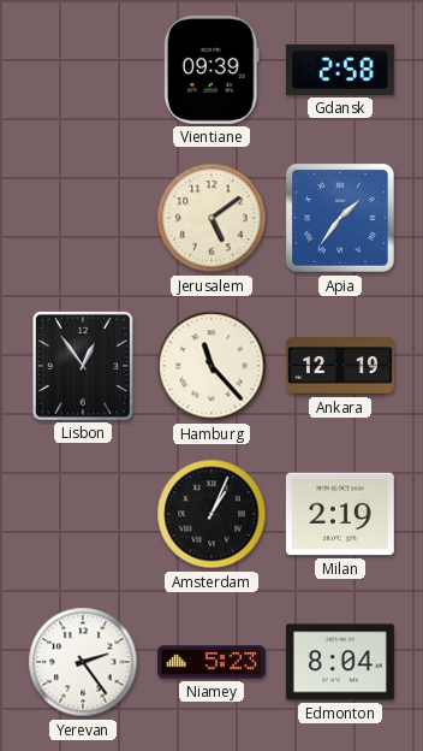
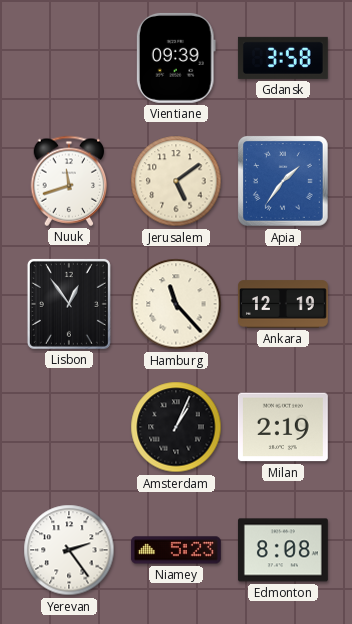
Gdansk: 2:58 -> 3:58 (283, 58)
Nuuk: none -> 11:42 (69, 181)
Edmonton: 8:04 -> 8:08 (283, 550)
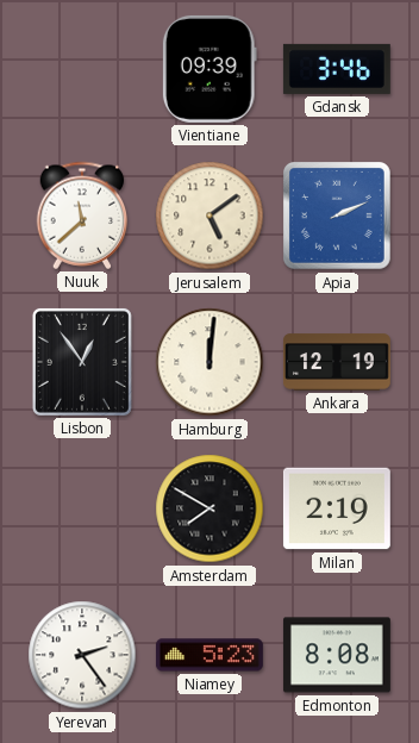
Gdansk: 3:58 -> 3:46 (337, 69)
Nuuk: 11:42 -> 11:38 (82, 216)
Apia: 1:36 -> 2:11 (337, 216)
Hamburg: 11:23 -> 12:01 (209, 362)
Amsterdam: 1:04 -> 7:50 (209, 508)
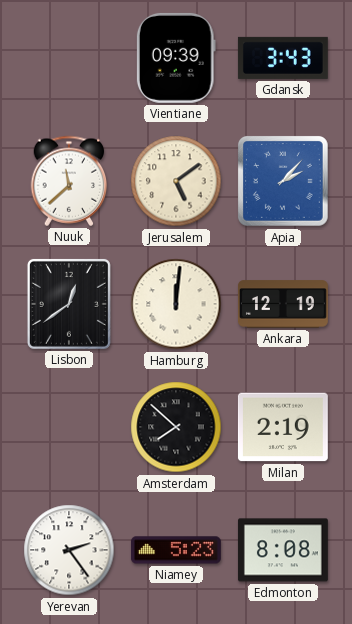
Gdansk: 3:46 -> 3:43 (283, 58)
Apia: 2:11 -> 2:07 (283, 181)
Lisbon: 12:54 -> 12:39 (69, 304)
Amsterdam: 7:50 -> 7:52 (176, 427)
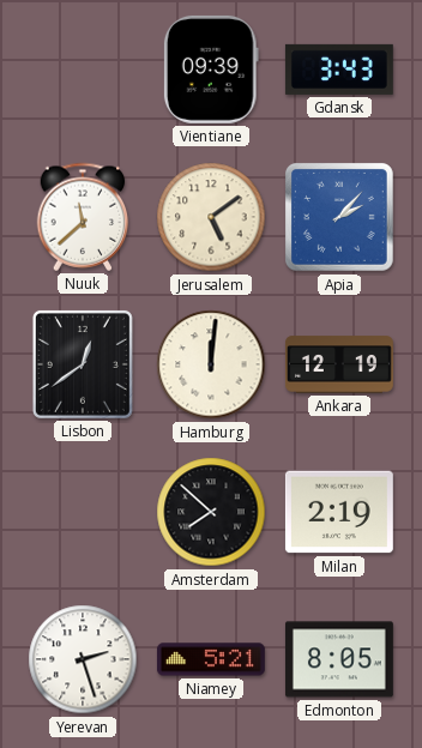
Yerevan: 2:24 -> 2:27 (83, 659)
Niamey: 5:23 -> 5:21 (211, 659)
Edmonton: 8:08 -> 8:05 (339, 659)
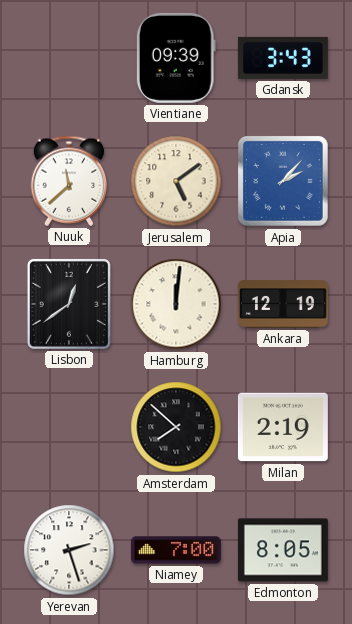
Niamey: 5:21 -> 7:00 (176, 550)
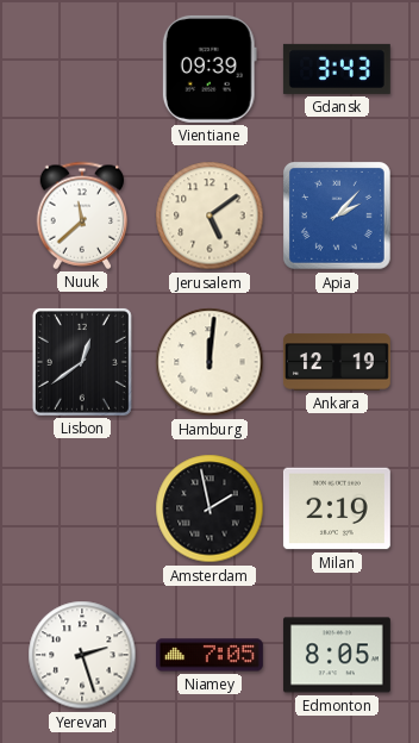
Amsterdam: 7:52 -> 1:58 (209, 508)
Niamey: 7:00 -> 7:05 (209, 655)
